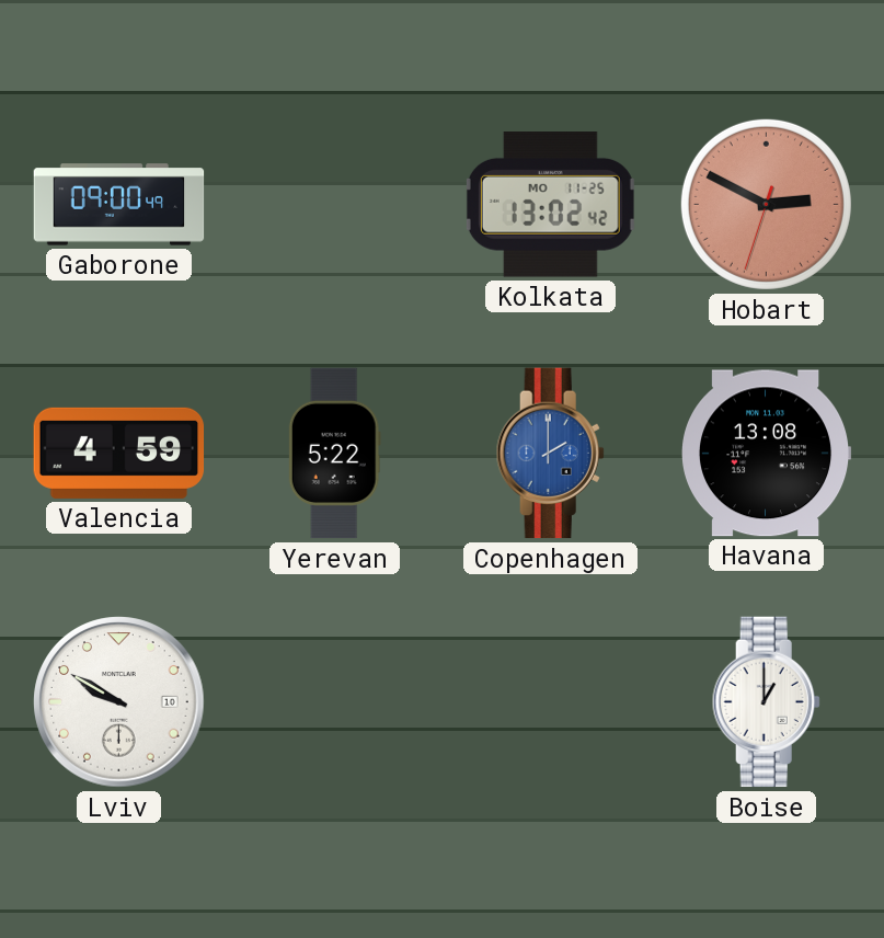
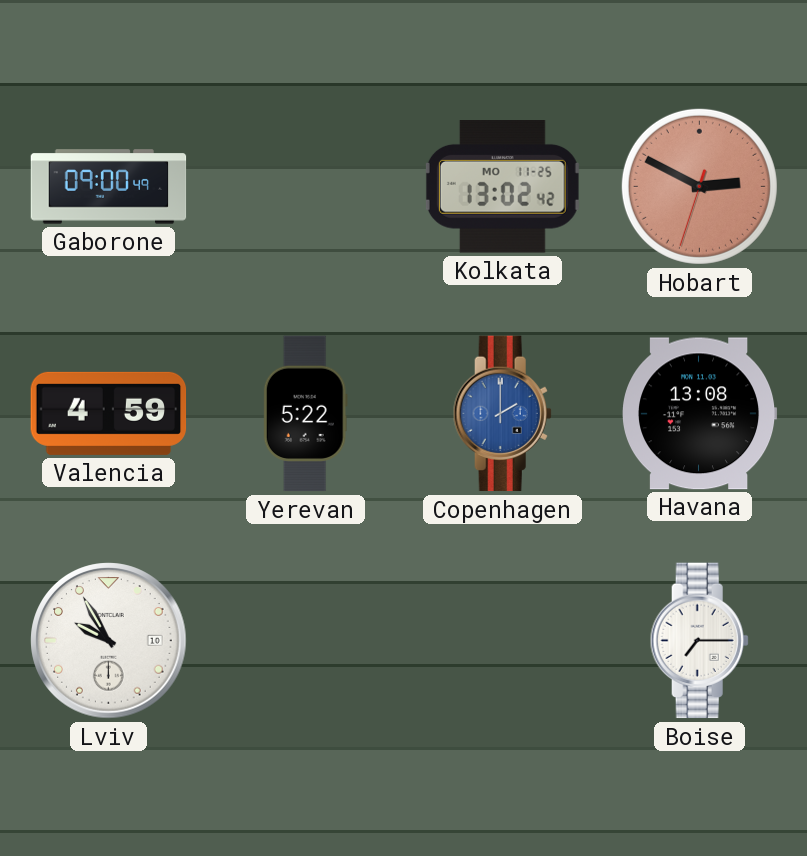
Lviv: 9:50 -> 9:55 (109, 641)
Boise: 1:00 -> 7:15 (699, 641)
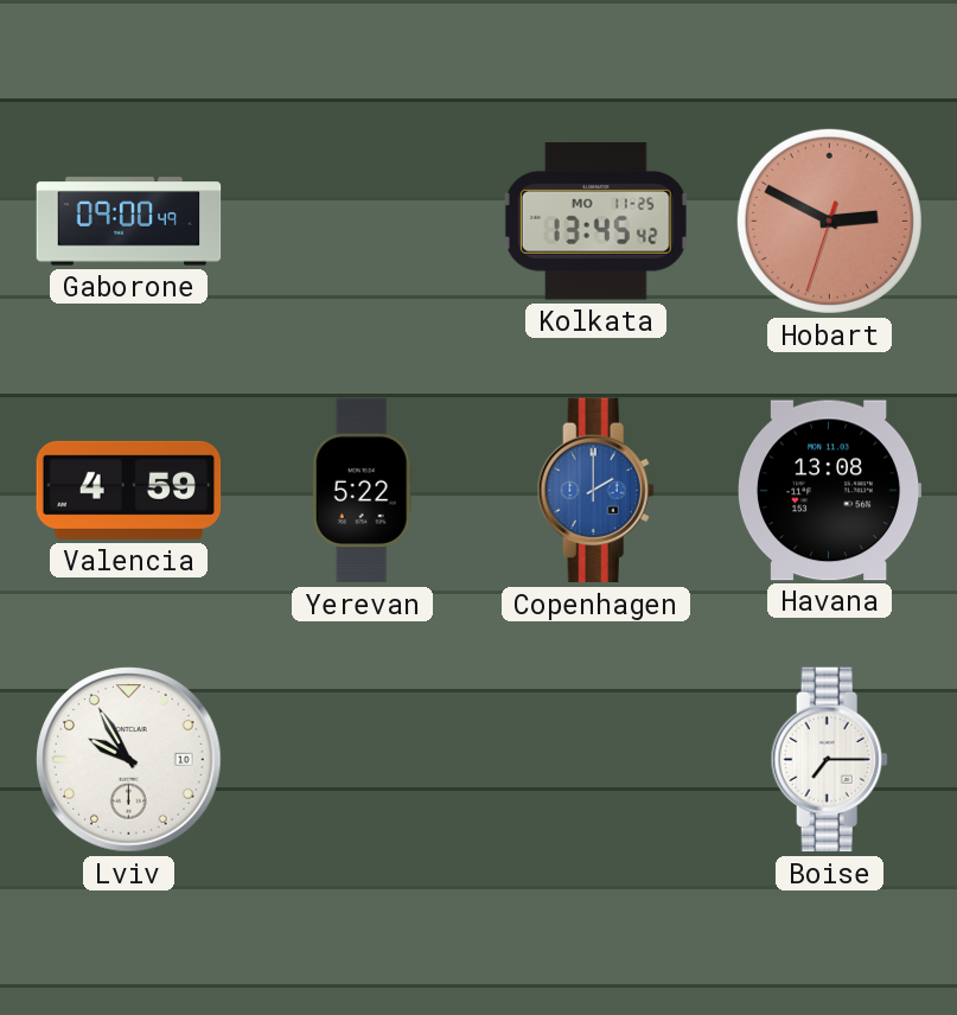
Kolkata: 13:02 -> 13:45 (595, 222)
